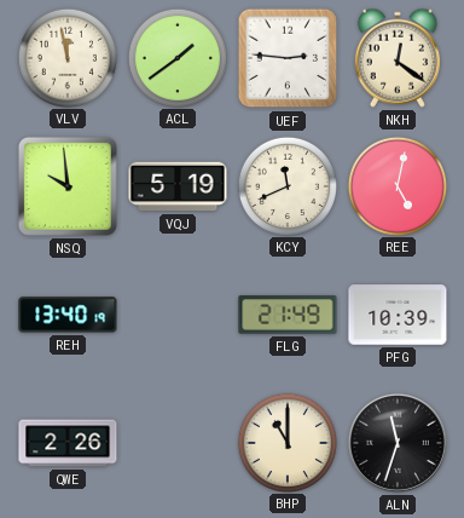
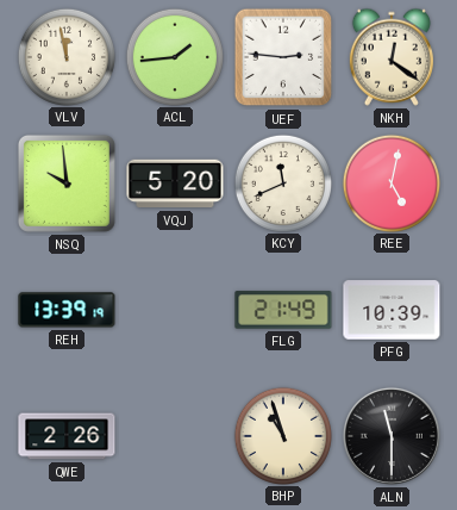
ACL: 1:39 -> 1:44 (174, 56)
VQJ: 5:19 -> 5:20 (175, 184)
REH: 13:40 -> 13:39 (67, 310)
BHP: 11:00 -> 10:57 (282, 435)
ALN: 11:33 -> 11:30 (392, 436)
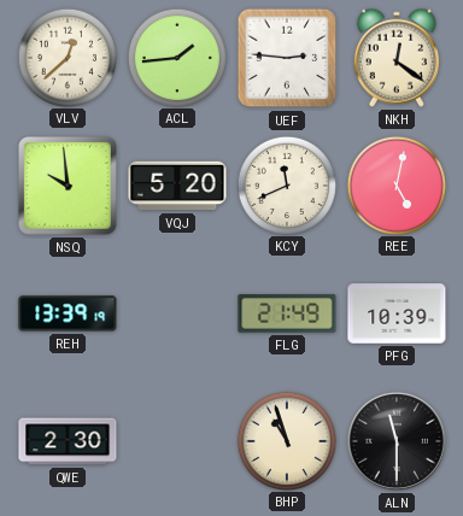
VLV: 11:58 -> 12:38 (66, 57)
QWE: 2:26 -> 2:30 (68, 441)
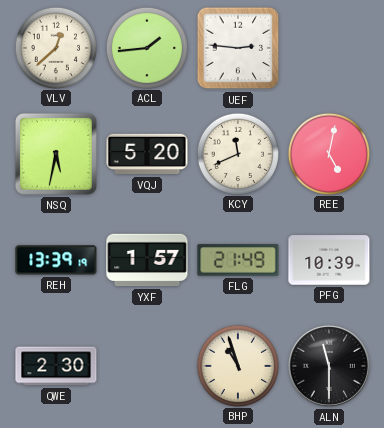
NKH: 12:21 -> none (397, 58)
NSQ: 9:59 -> 5:32 (56, 154)
YXF: none -> 1:57 (147, 260)
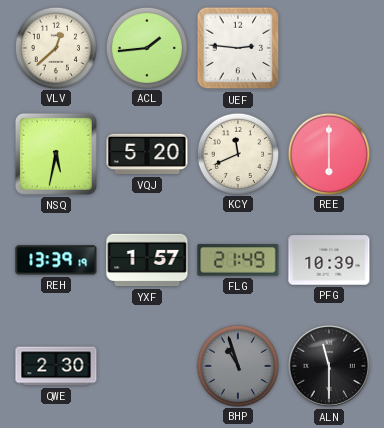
REE: 5:02 -> 6:00 (328, 153)
BHP dial: cream -> grey (237, 365)
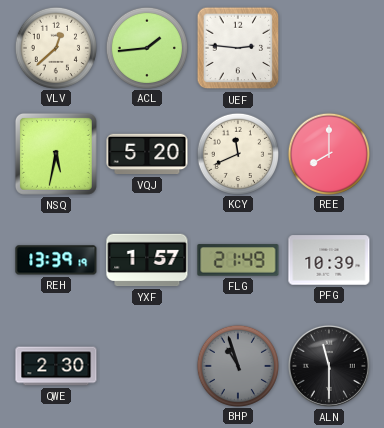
REE: 6:00 -> 8:00 (328, 153)
